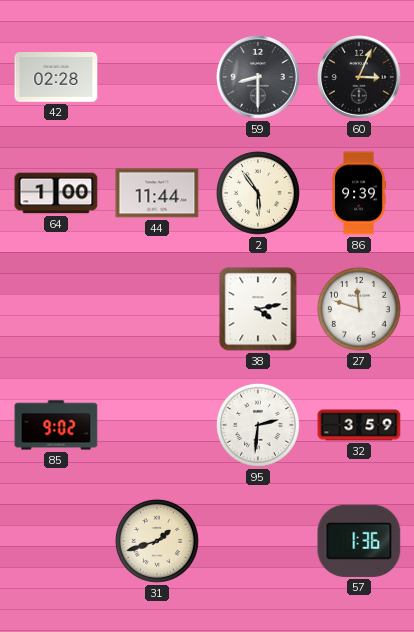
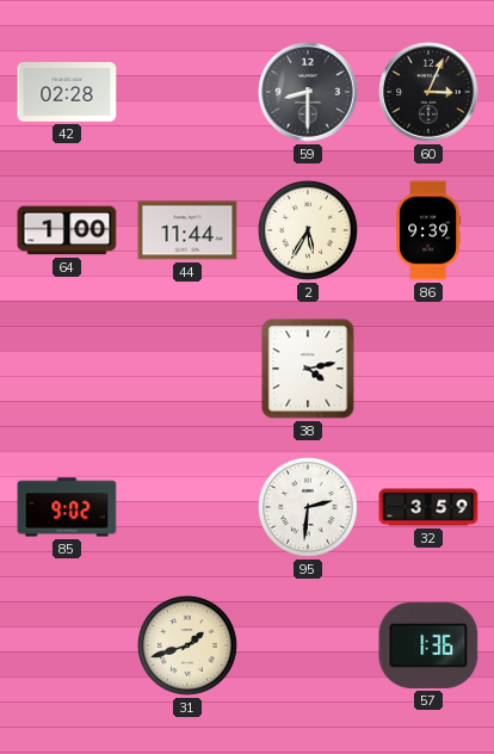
2: 5:54 -> 5:35 (308, 230)
27: 11:48 -> none (359, 309)
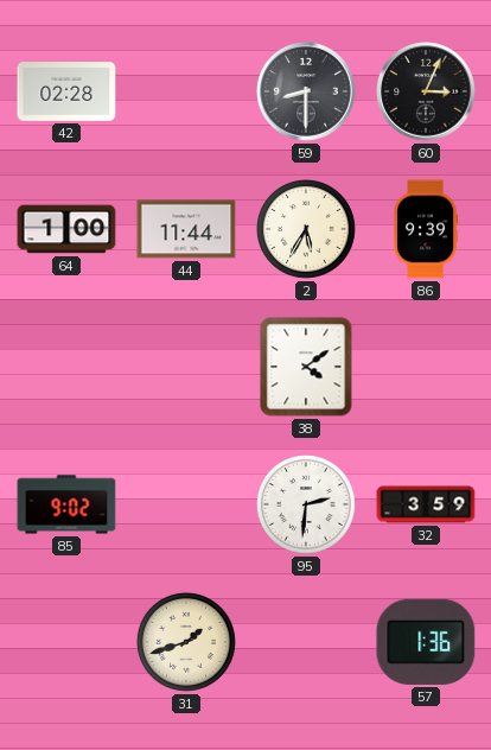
38: 4:13 -> 4:09 (306, 367)
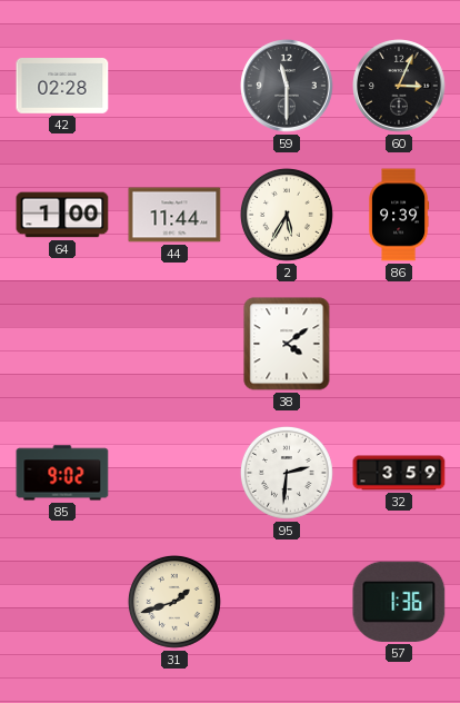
59: 8:30 -> 11:30 (287, 86)
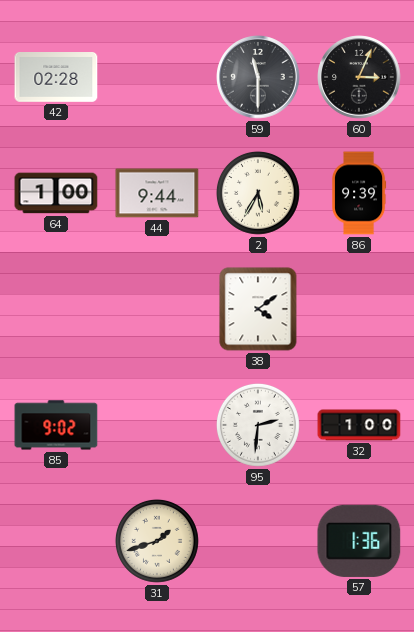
44: 11:44 -> 9:44 (157, 193)
32: 3:59 -> 1:00 (359, 425)
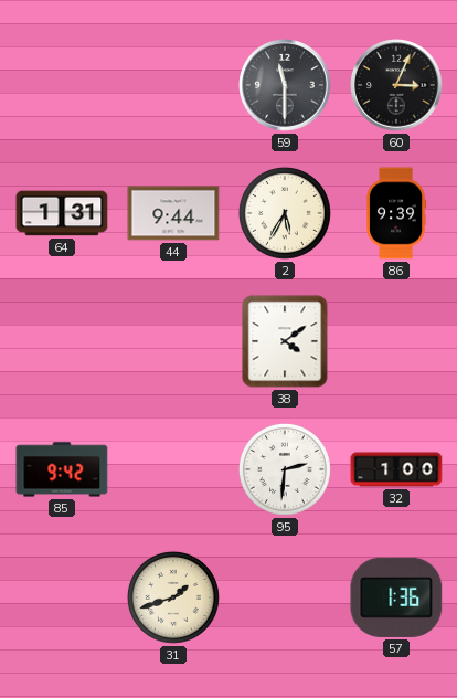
42: 02:28 -> none (56, 77)
64: 1:00 -> 1:31 (62, 213)
85: 9:02 -> 9:42 (62, 469)
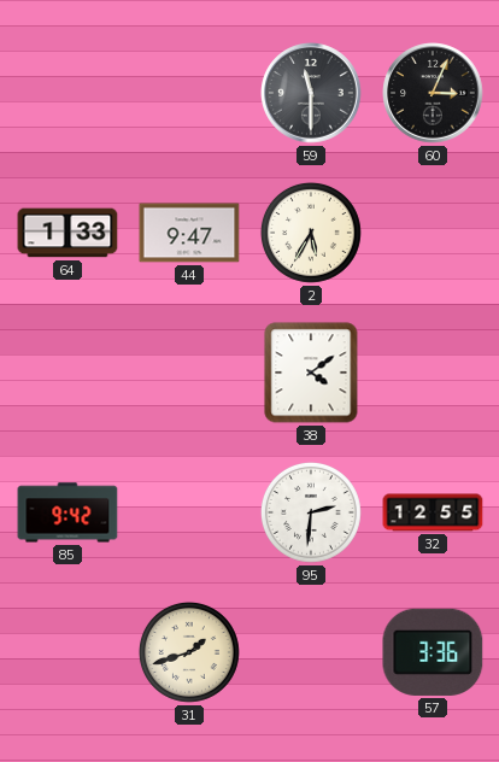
64: 1:31 -> 1:33 (67, 233)
44: 9:44 -> 9:47 (189, 233)
86: 9:39 -> none (397, 213)
32: 1:00 -> 12:55 (433, 512)
57: 1:36 -> 3:36 (433, 652)
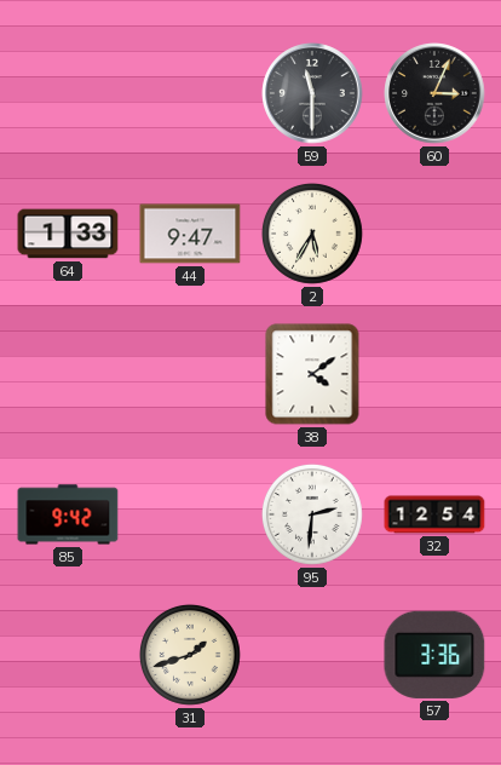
32: 12:55 -> 12:54 (434, 514)
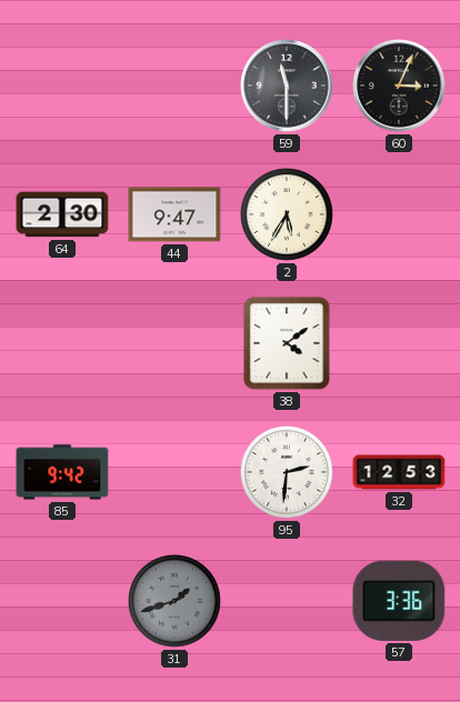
64: 1:33 -> 2:30 (62, 214)
32: 12:54 -> 12:53 (399, 472)
31 dial: cream -> grey (174, 601)
